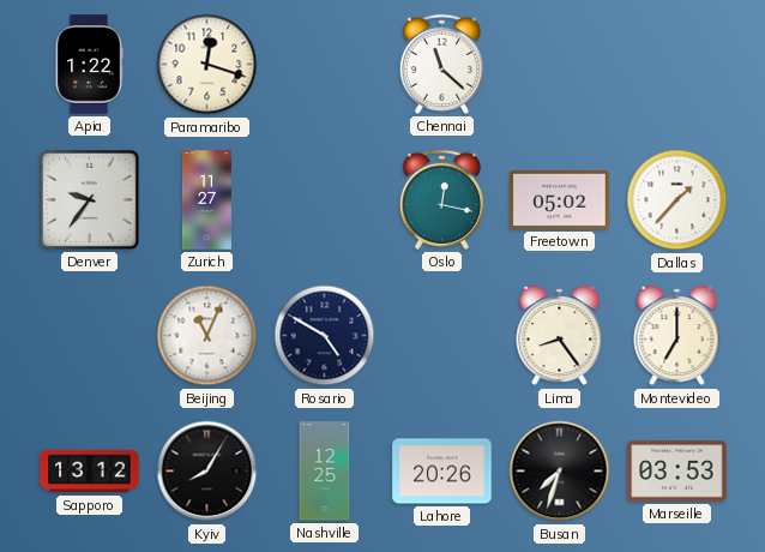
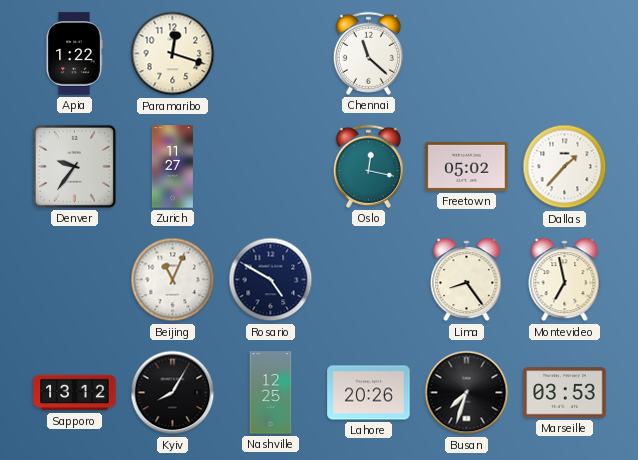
Montevideo: 7:00 -> 6:58 (565, 280)
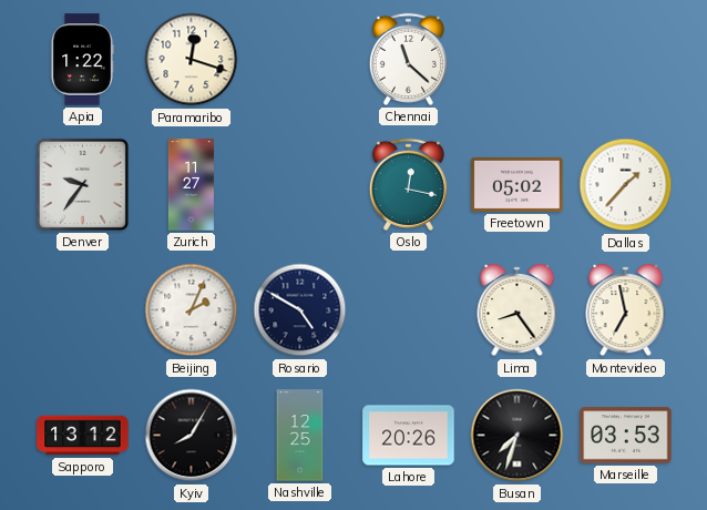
Beijing: 11:04 -> 2:04 (192, 310)
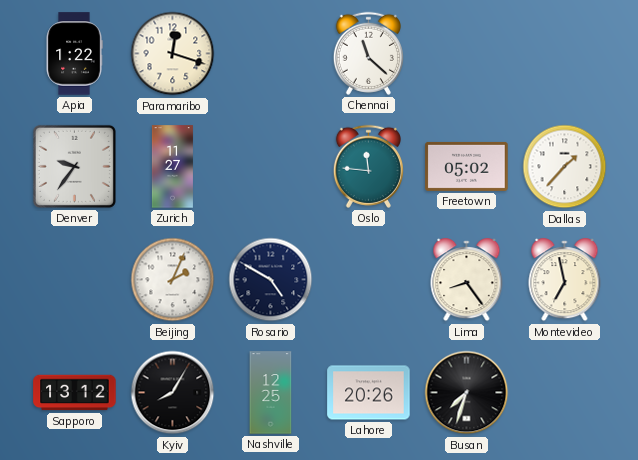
Oslo: 12:17 -> 11:46 (368, 166)
Marseille: 03:53 -> none (626, 436)
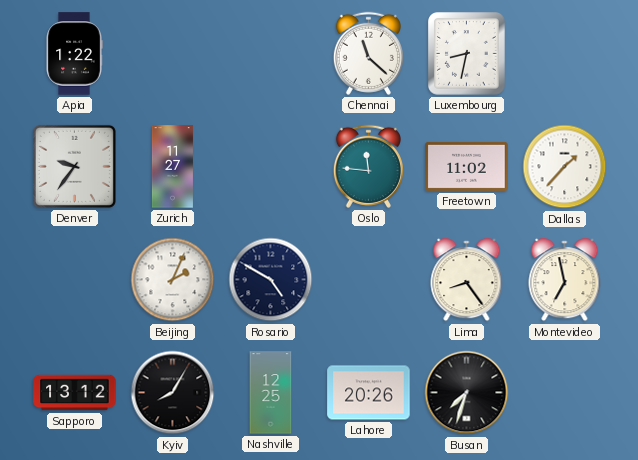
Paramaribo: 12:18 -> none (173, 54)
Luxembourg: none -> 8:32 (467, 54)
Freetown: 05:02 -> 11:02 (467, 166)
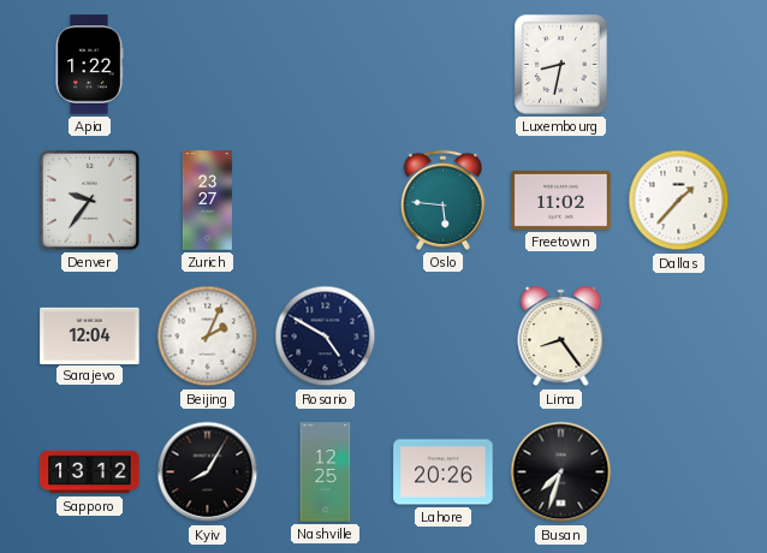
Chennai: 11:22 -> none (368, 53)
Zurich: 11:27 -> 23:27 (207, 201)
Oslo: 11:46 -> 5:46 (442, 200)
Sarajevo: none -> 12:04 (90, 335)
Montevideo: 6:58 -> none (565, 280)
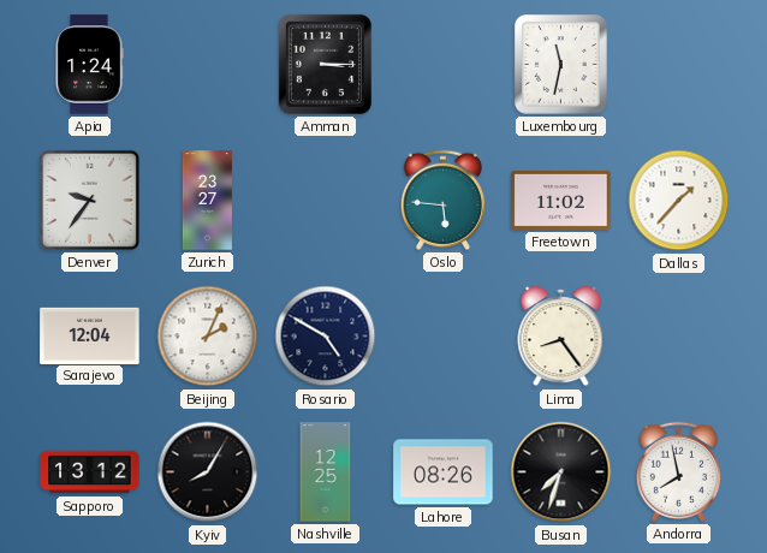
Apia: 1:22 -> 1:24 (89, 65)
Amman: none -> 3:15 (325, 64)
Luxembourg: 8:32 -> 11:32 (561, 65)
Lahore: 20:26 -> 08:26 (444, 472)
Andorra: none -> 7:58 (678, 471)
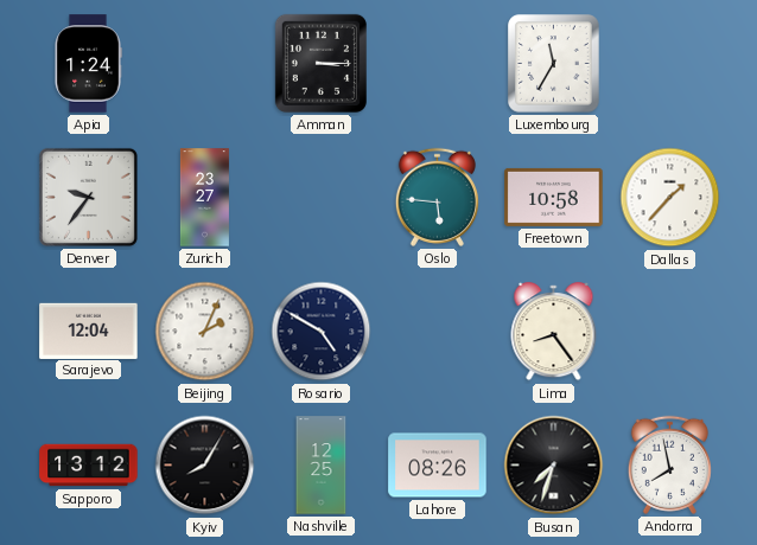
Luxembourg: 11:32 -> 11:35 (554, 64)
Freetown: 11:02 -> 10:58 (554, 197)
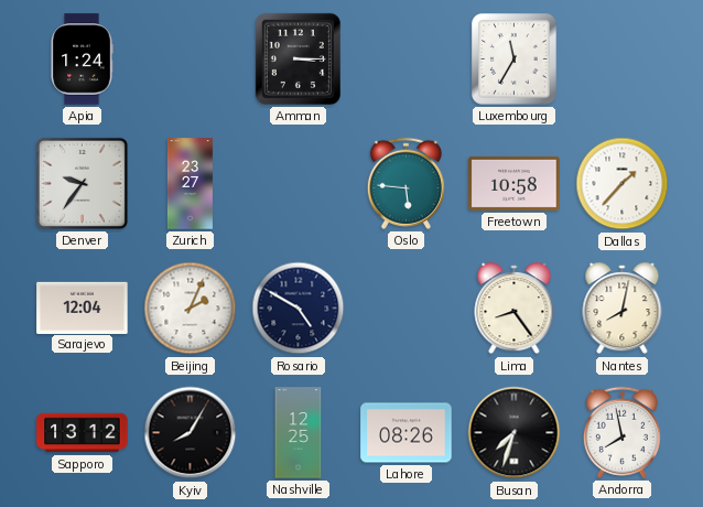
Nantes: none -> 8:02 (623, 309)
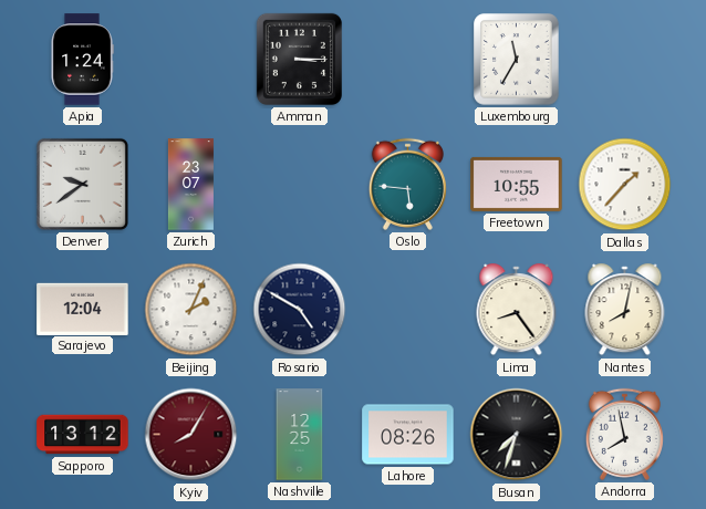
Denver: 9:36 -> 9:39 (82, 184)
Zurich: 23:27 -> 23:07 (190, 185)
Freetown: 10:58 -> 10:55 (517, 184)
Kyiv dial: black -> burgundy (191, 435)
